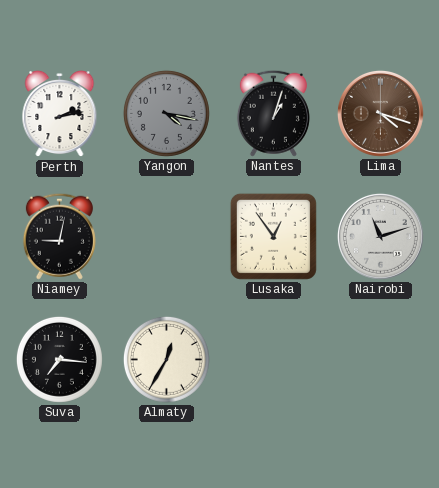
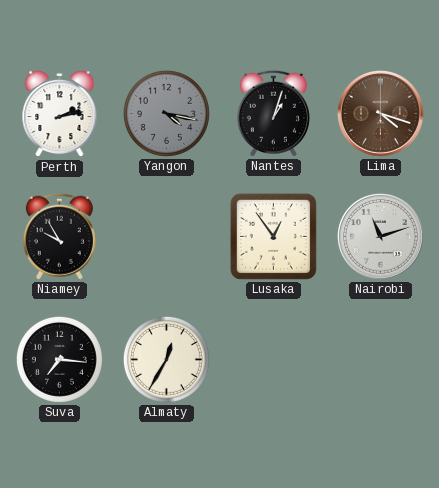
Niamey: 9:02 -> 9:55 (59, 236)
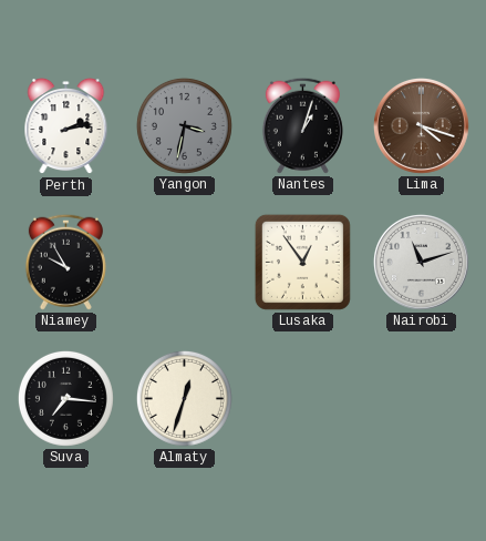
Yangon: 4:17 -> 3:32 (184, 125)
Almaty: 12:35 -> 12:33 (184, 398)
